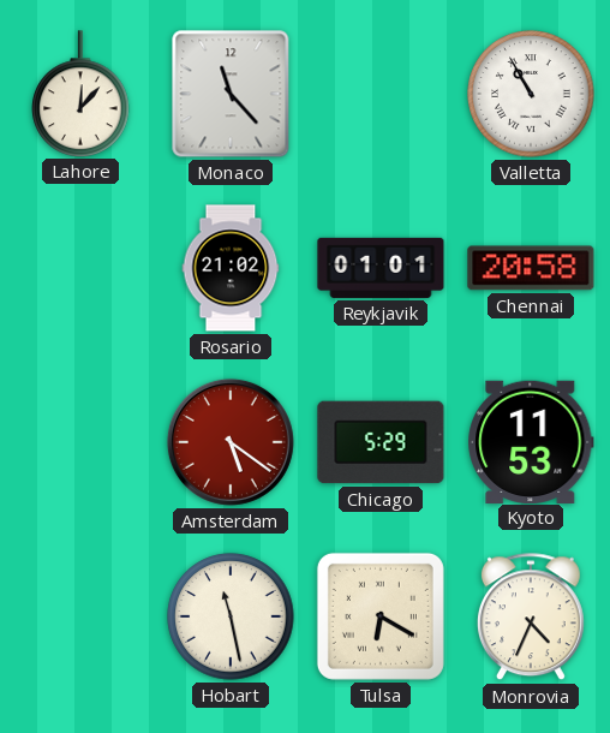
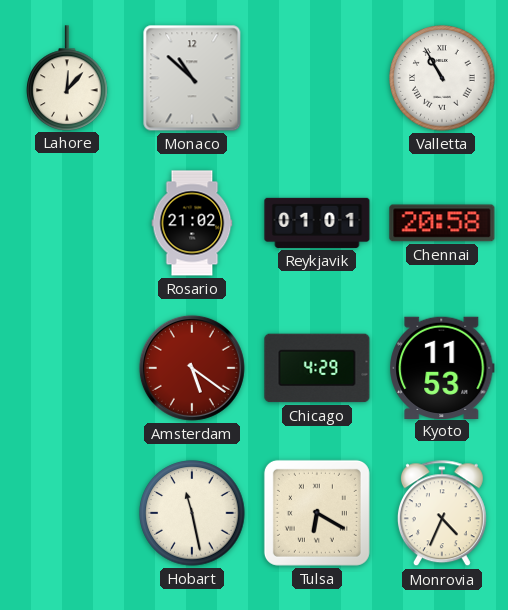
Monaco: 11:23 -> 10:52 (192, 78)
Chicago: 5:29 -> 4:29 (317, 368)
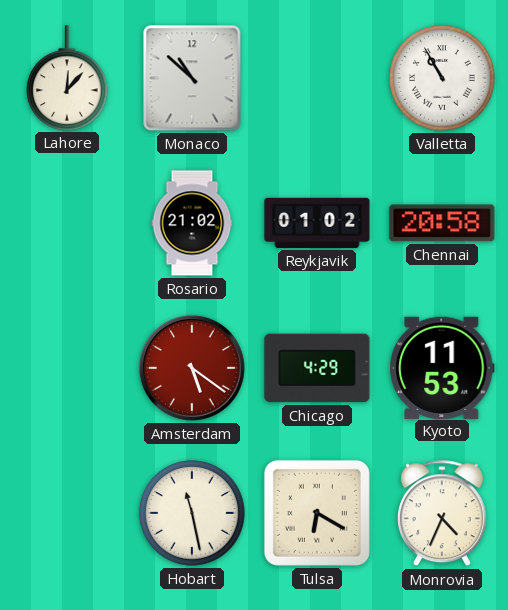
Reykjavik: 01:01 -> 01:02 (317, 223)
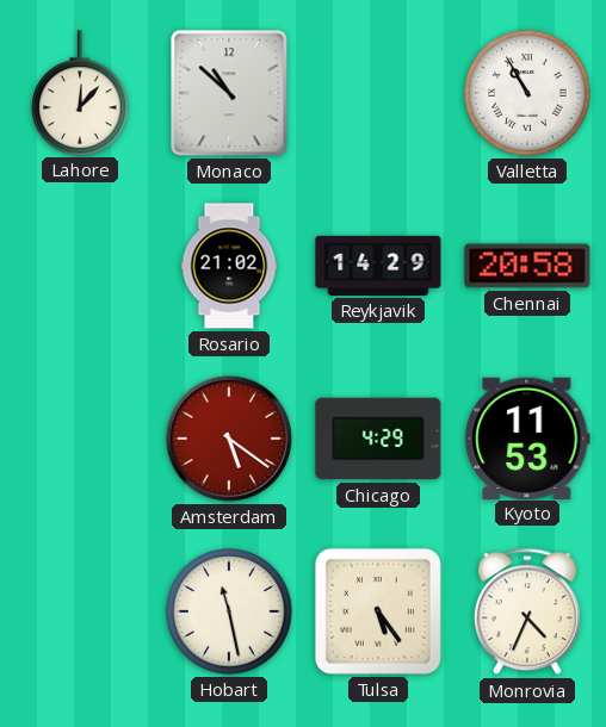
Reykjavik: 01:02 -> 14:29 (378, 266)
Tulsa: 6:20 -> 5:24 (378, 611)
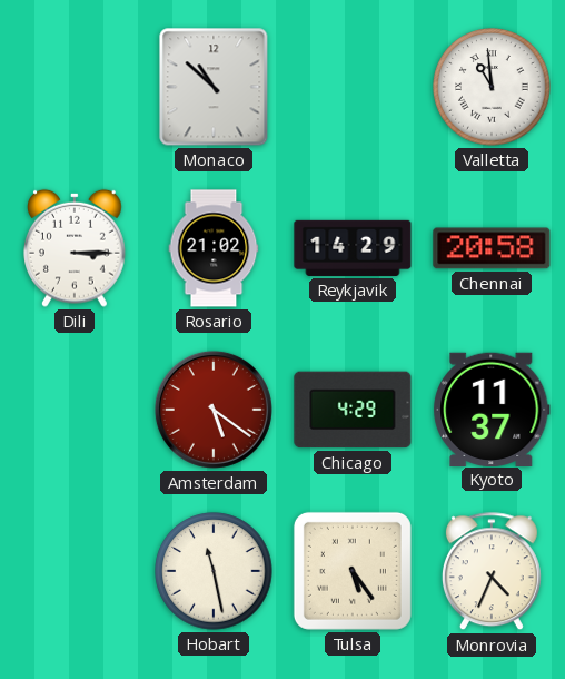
Lahore: 12:07 -> none (80, 93)
Valletta: 10:55 -> 10:59 (492, 87)
Dili: none -> 3:15 (76, 248)
Kyoto: 11:53 -> 11:37 (492, 409)
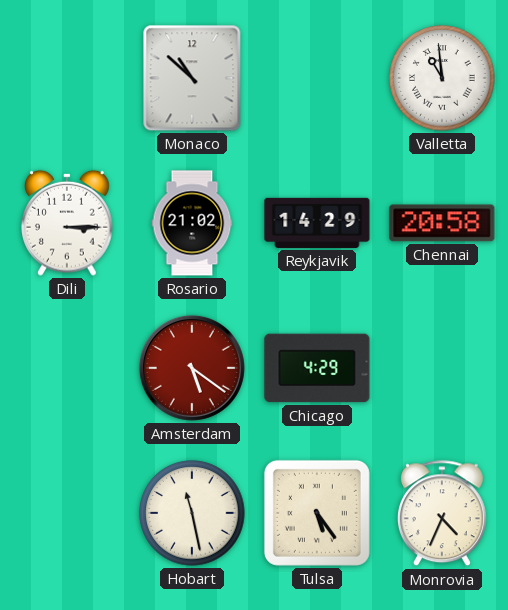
Kyoto: 11:37 -> none (492, 409)
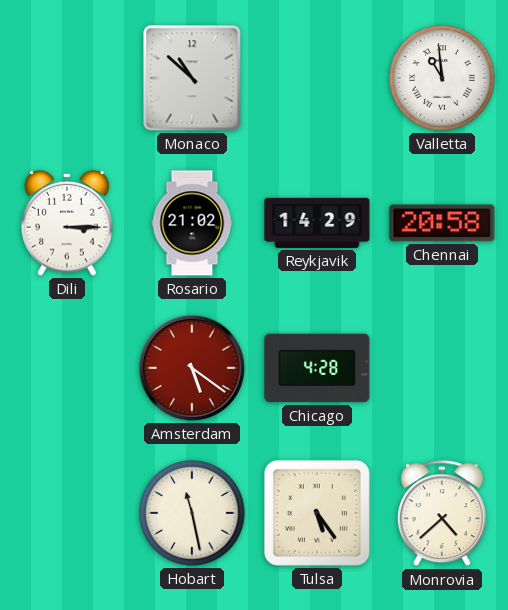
Chicago: 4:29 -> 4:28 (317, 368)
Monrovia: 4:34 -> 4:38 (442, 514)
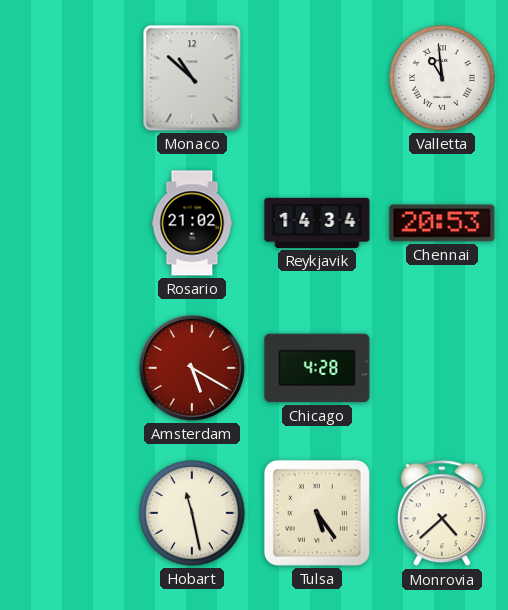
Dili: 3:15 -> none (68, 223)
Reykjavik: 14:29 -> 14:34 (317, 223)
Chennai: 20:58 -> 20:53 (442, 223)
Amsterdam: 5:21 -> 5:20 (192, 368)
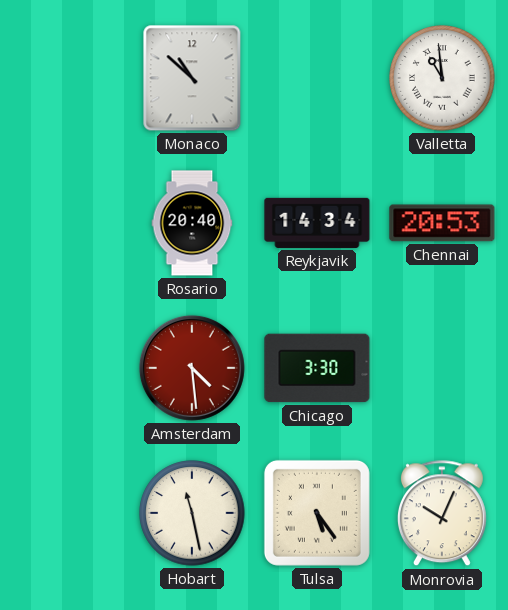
Rosario: 21:02 -> 20:40 (192, 223)
Amsterdam: 5:20 -> 4:29 (192, 368)
Chicago: 4:28 -> 3:30 (317, 368)
Monrovia: 4:38 -> 10:04 (442, 514)
